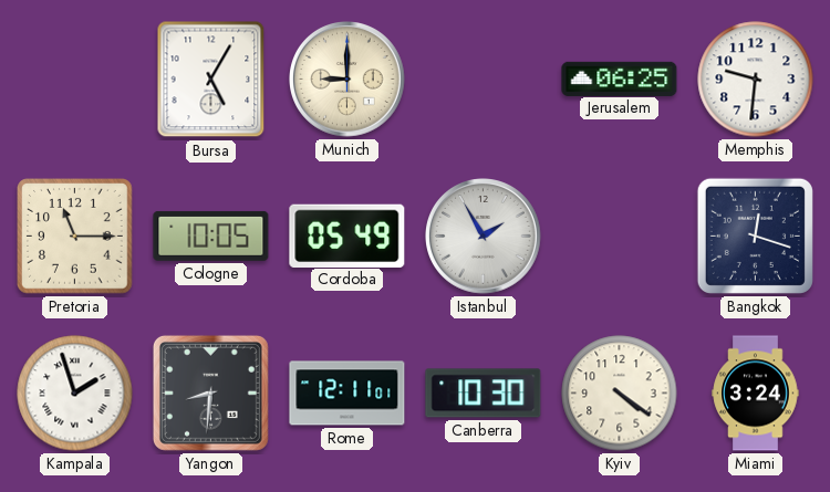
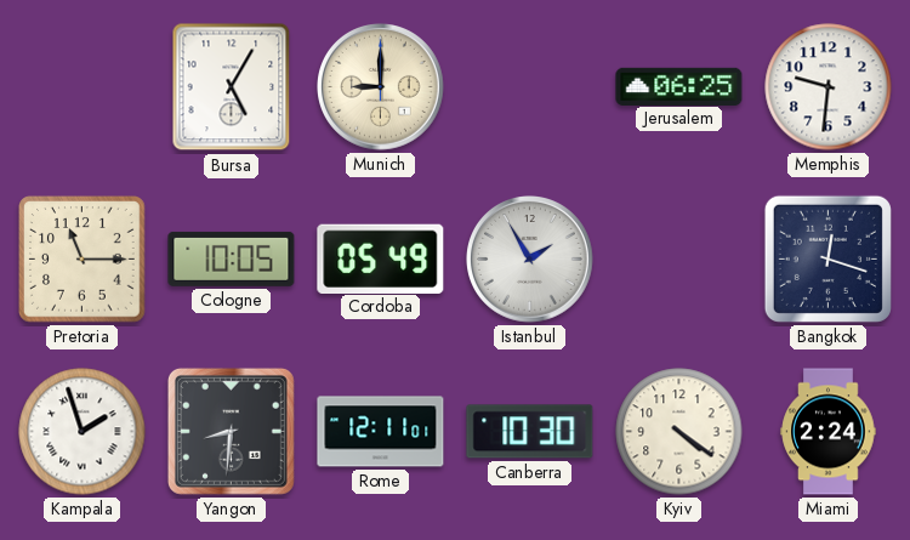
Miami: 3:24 -> 2:24 (829, 432)
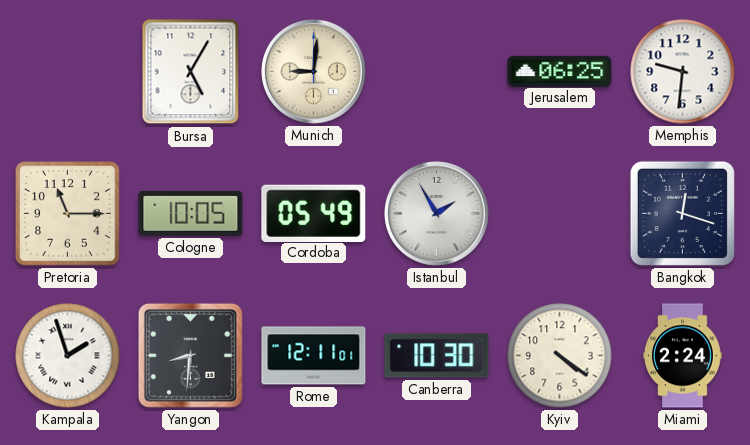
Munich: 9:00 -> 9:01 (314, 72)
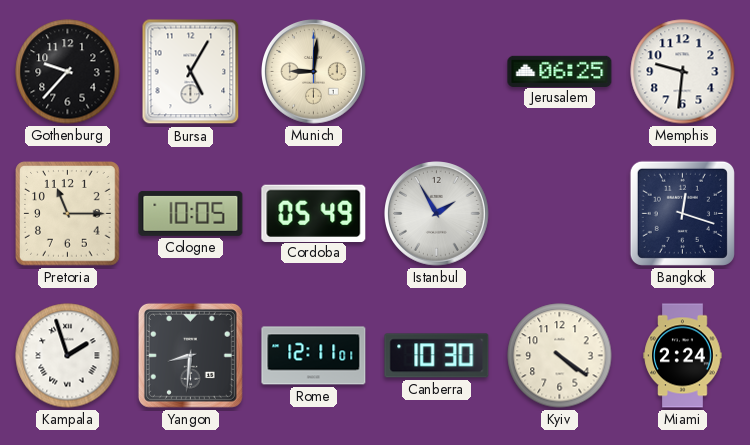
Gothenburg: none -> 9:37 (68, 72)
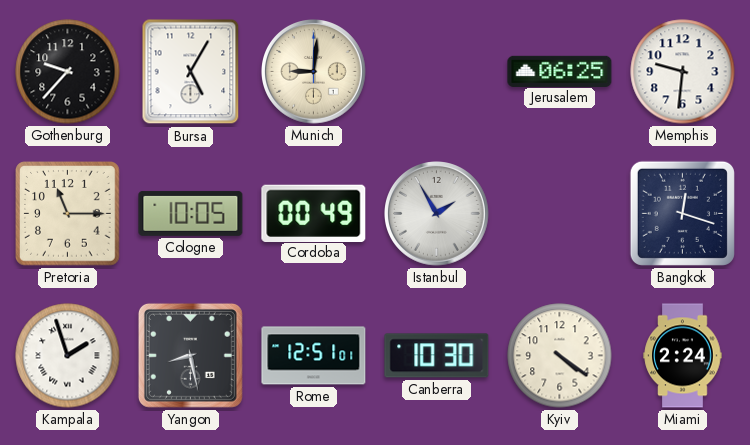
Cordoba: 05:49 -> 00:49 (314, 213)
Yangon: 8:31 -> 8:28 (190, 355)
Rome: 12:11 -> 12:51 (314, 356)
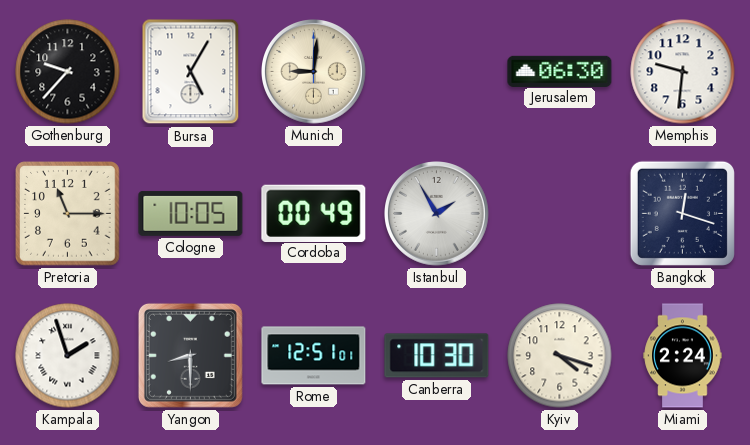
Jerusalem: 06:25 -> 06:30 (560, 71)
Yangon: 8:28 -> 8:30 (190, 355)
Kyiv: 4:21 -> 4:18 (560, 356)
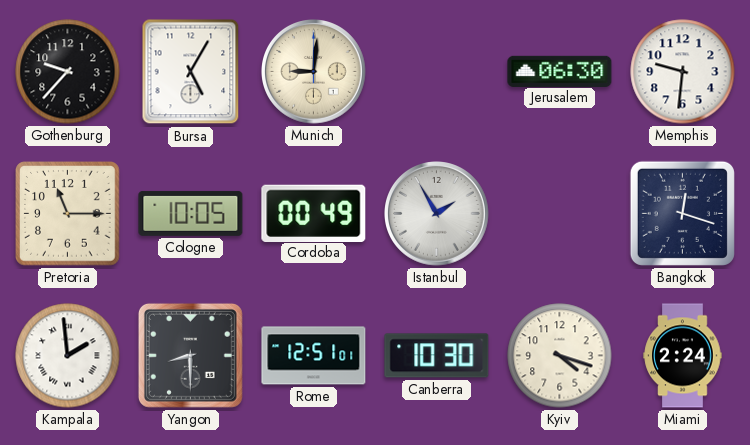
Kampala: 1:57 -> 1:59 (68, 356)
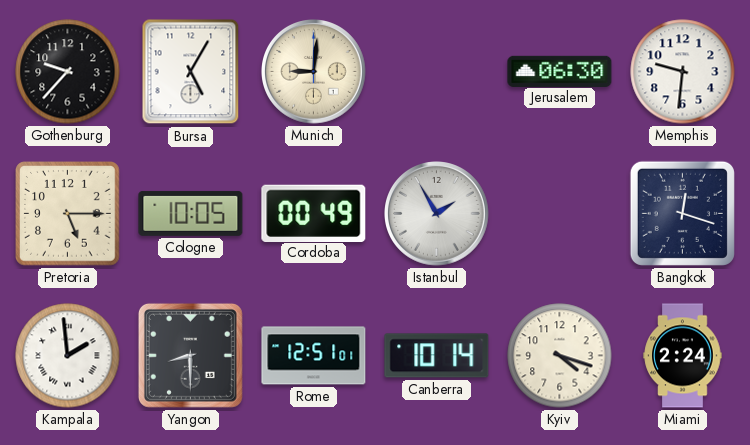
Pretoria: 11:15 -> 5:15 (68, 214)
Canberra: 10:30 -> 10:14 (437, 356)
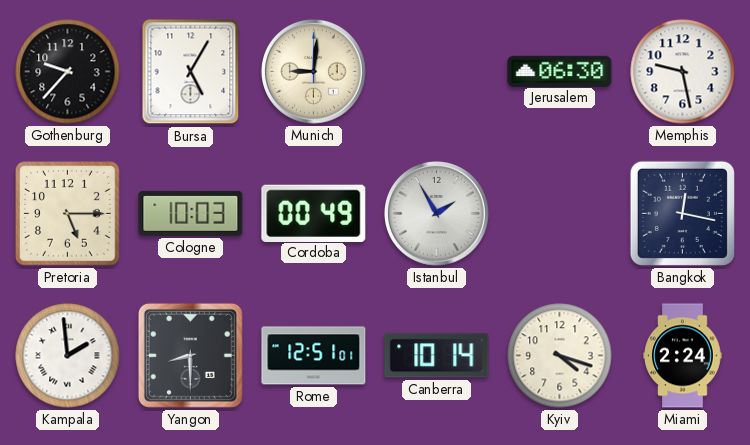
Memphis: 9:31 -> 9:28 (683, 72)
Cologne: 10:05 -> 10:03 (191, 213)
Bangkok: 12:18 -> 12:17 (682, 213)
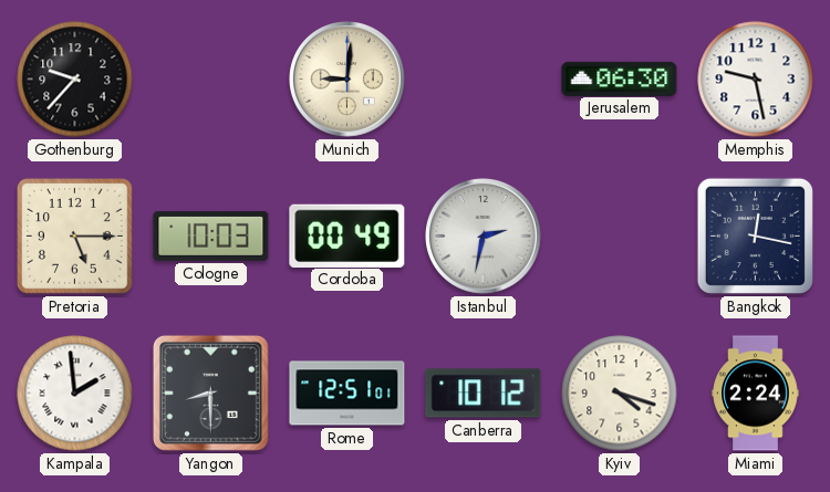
Bursa: 5:05 -> none (191, 72)
Istanbul: 1:55 -> 2:32 (484, 237)
Canberra: 10:14 -> 10:12 (484, 394)
